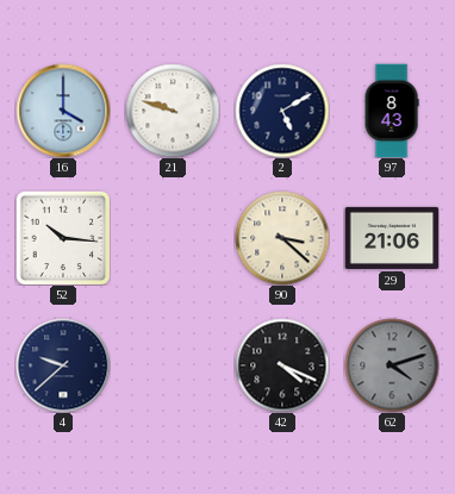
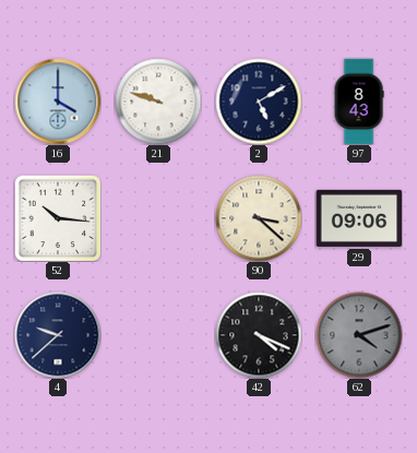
29: 21:06 -> 09:06 (359, 218)
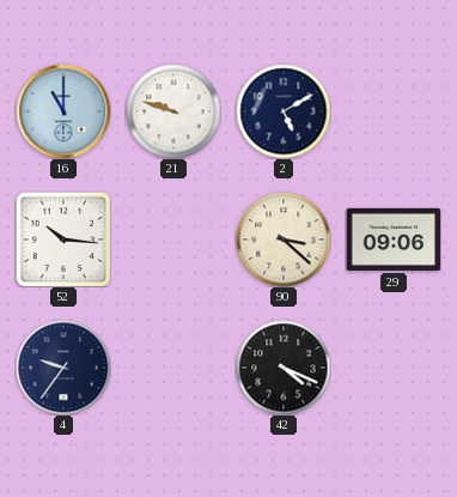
16: 4:00 -> 11:00 (63, 111)
97: 8:43 -> none (359, 102)
4: 9:38 -> 9:36 (63, 368)
62: 4:12 -> none (359, 335)
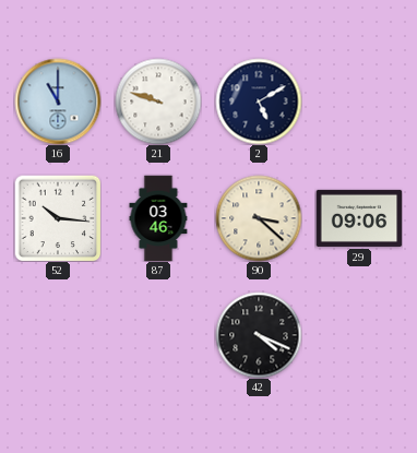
87: none -> 03:46 (158, 218)
4: 9:36 -> none (63, 368)
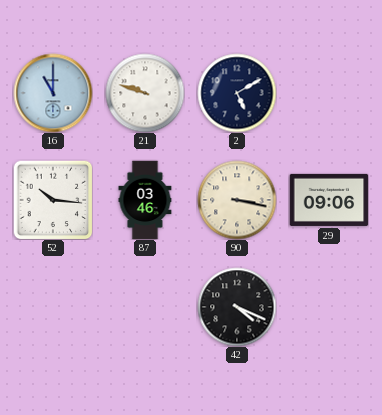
90: 3:22 -> 3:17 (237, 200)
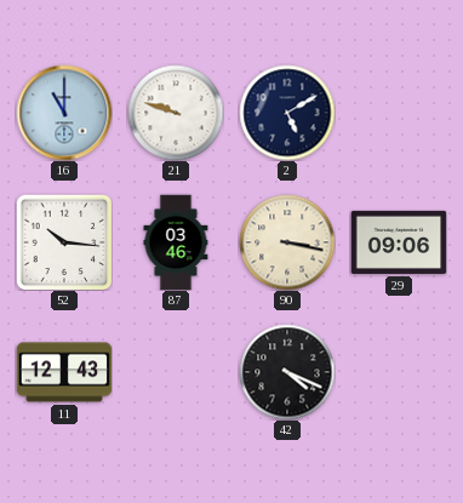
11: none -> 12:43 (64, 372)
